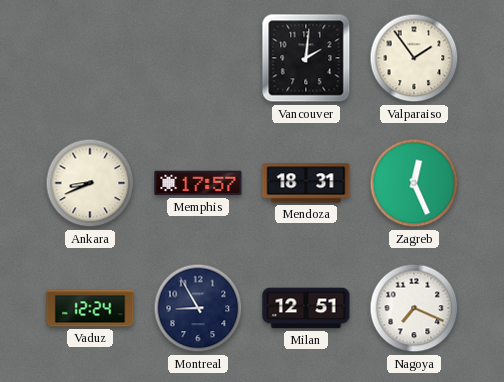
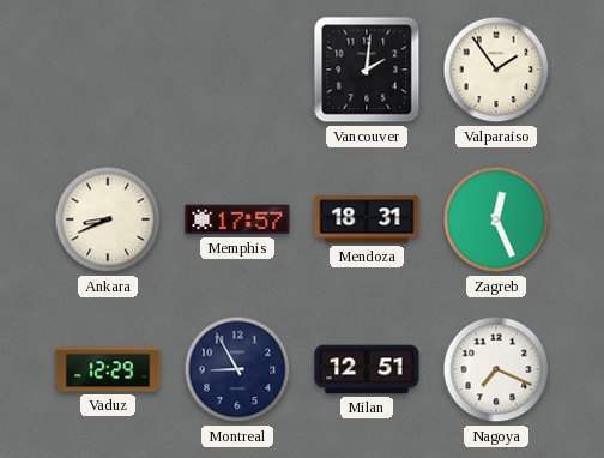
Vaduz: 12:24 -> 12:29 (108, 369)
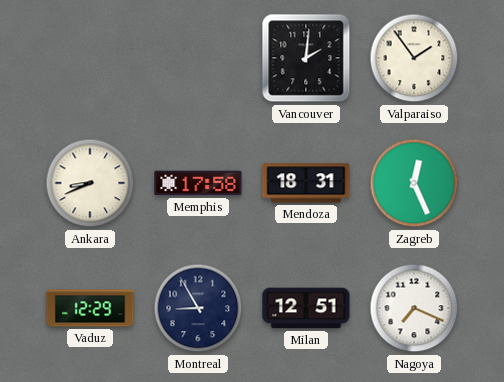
Memphis: 17:57 -> 17:58 (198, 183)
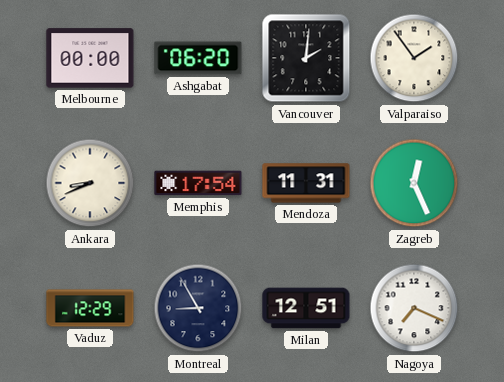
Melbourne: none -> 00:00 (90, 58)
Ashgabat: none -> 06:20 (198, 58)
Memphis: 17:58 -> 17:54 (198, 183)
Mendoza: 18:31 -> 11:31 (306, 183)
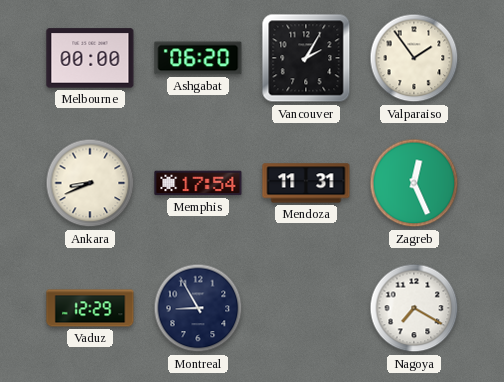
Vancouver: 2:01 -> 2:05 (306, 58)
Milan: 12:51 -> none (306, 308)
Nagoya: 7:19 -> 7:20 (414, 308)
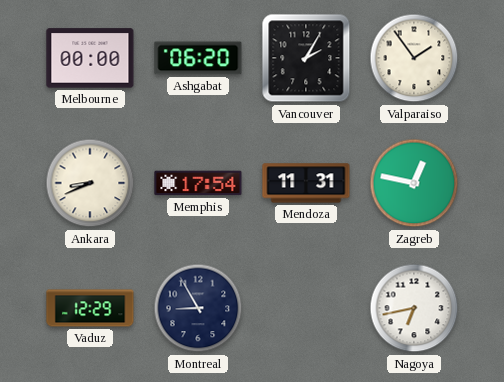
Zagreb: 12:26 -> 12:47 (414, 183)
Nagoya: 7:20 -> 6:43 (414, 308)
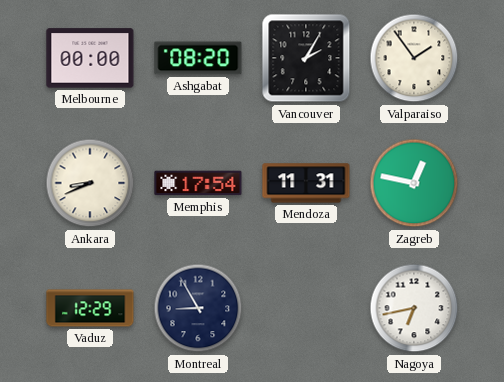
Ashgabat: 06:20 -> 08:20 (198, 58)
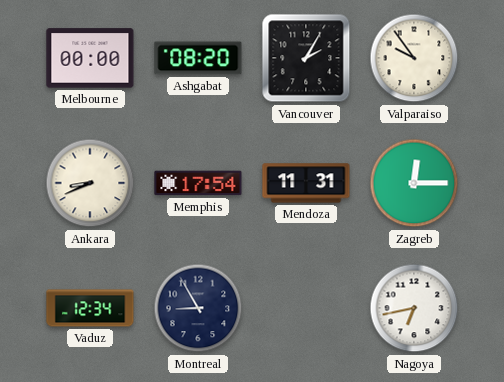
Valparaiso: 1:54 -> 9:54 (414, 58)
Zagreb: 12:47 -> 12:15 (414, 183)
Vaduz: 12:29 -> 12:34 (90, 308)
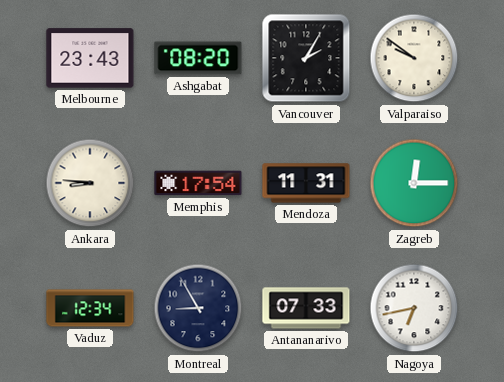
Melbourne: 00:00 -> 23:43 (90, 58)
Valparaiso: 9:54 -> 9:51 (414, 58)
Ankara: 8:41 -> 8:46 (90, 183)
Antananarivo: none -> 07:33 (306, 308)
